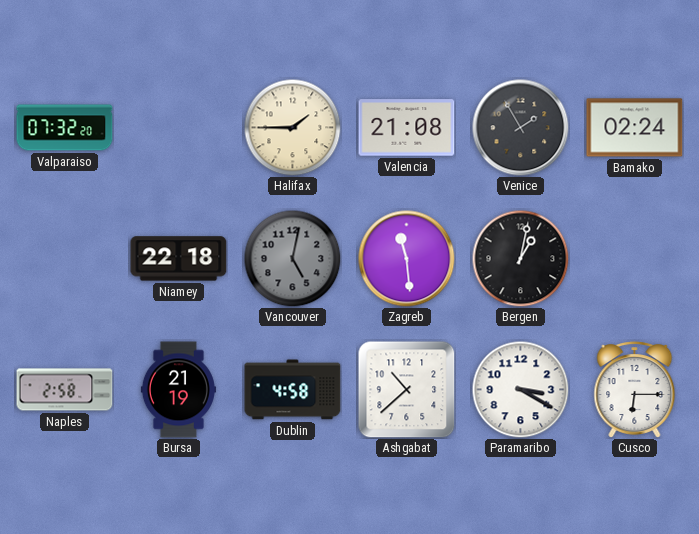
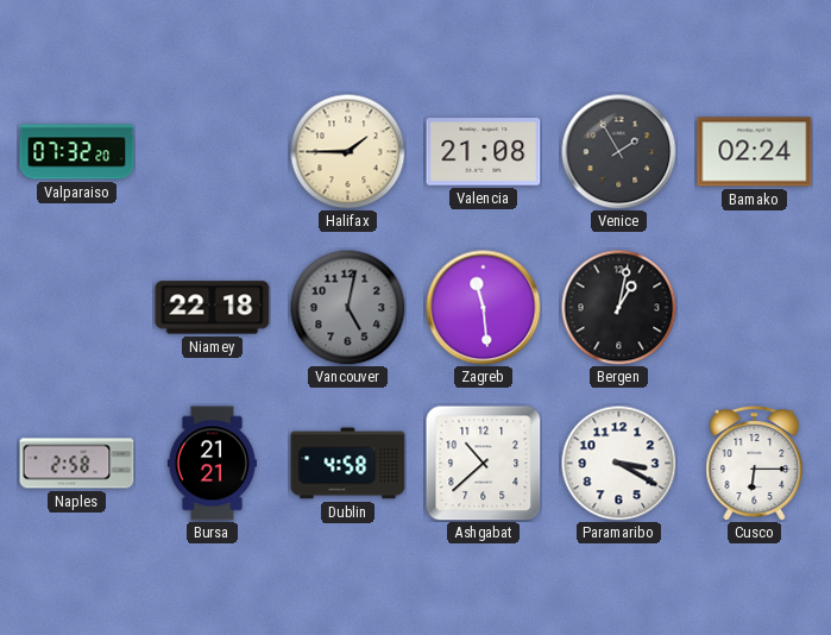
Bursa: 21:19 -> 21:21 (212, 464)
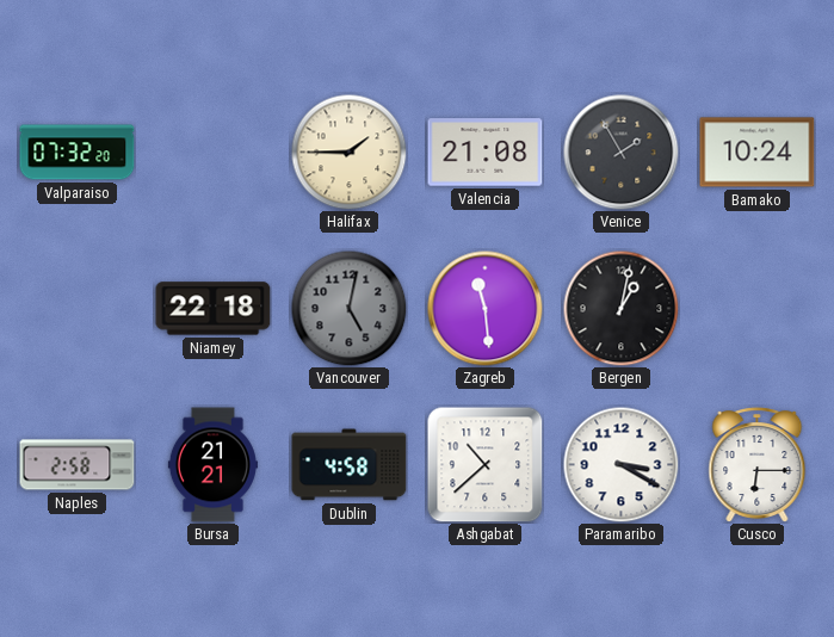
Bamako: 02:24 -> 10:24 (758, 153)
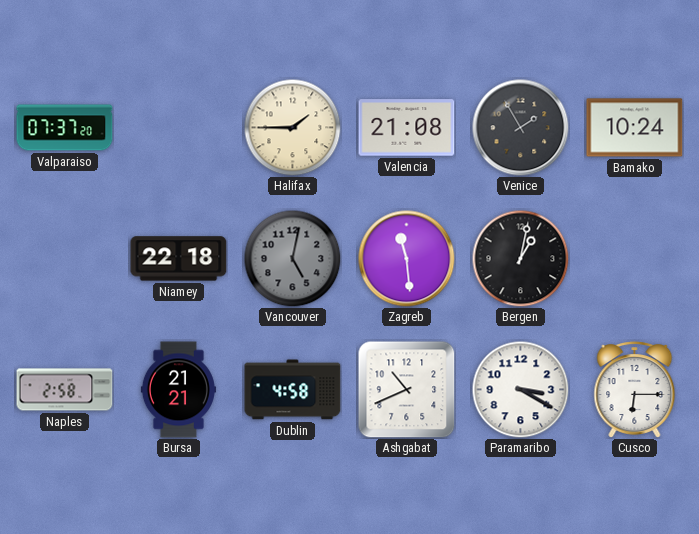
Valparaiso: 07:32 -> 07:37 (65, 128)
Ashgabat: 10:38 -> 10:41 (407, 390)
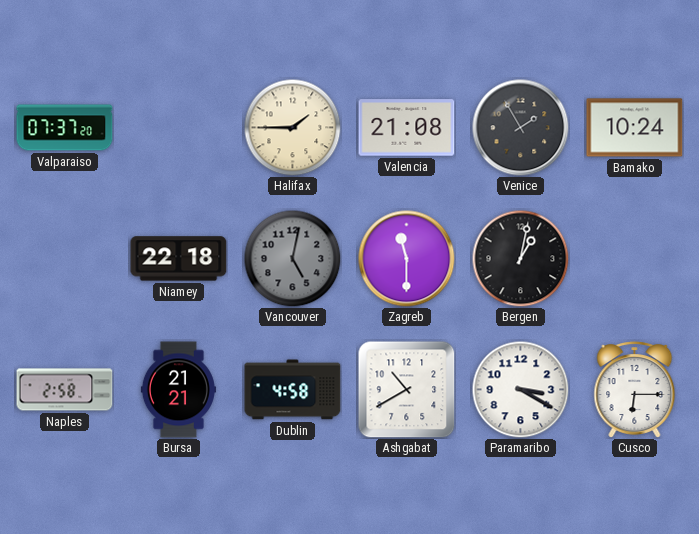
Zagreb: 11:29 -> 11:30 (407, 259)
Ashgabat: 10:41 -> 10:40 (407, 390)
